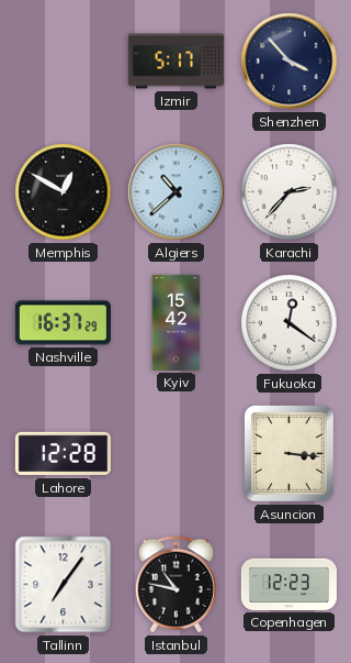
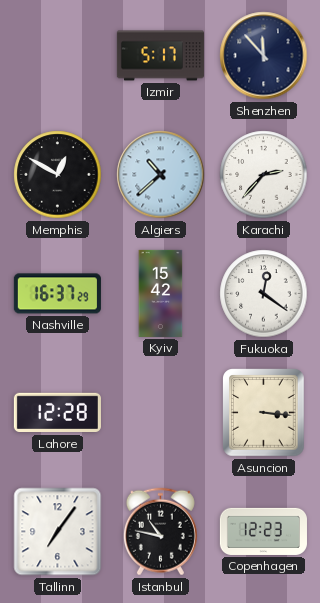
Shenzhen: 3:53 -> 11:53 (264, 56)
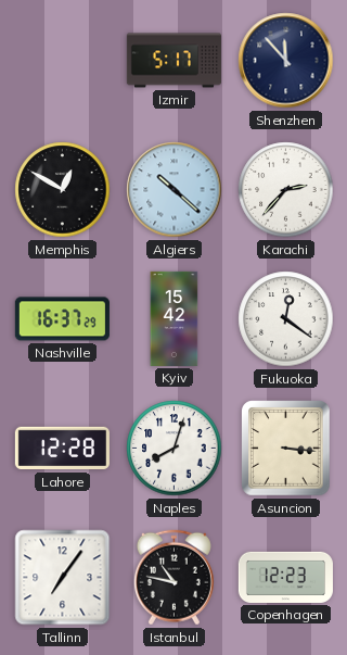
Algiers: 10:38 -> 10:22 (175, 190)
Naples: none -> 8:03 (175, 449)
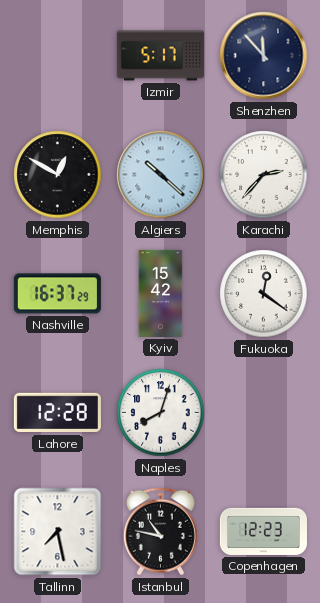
Asuncion: 3:16 -> none (286, 449)
Tallinn: 7:06 -> 7:28 (58, 532)
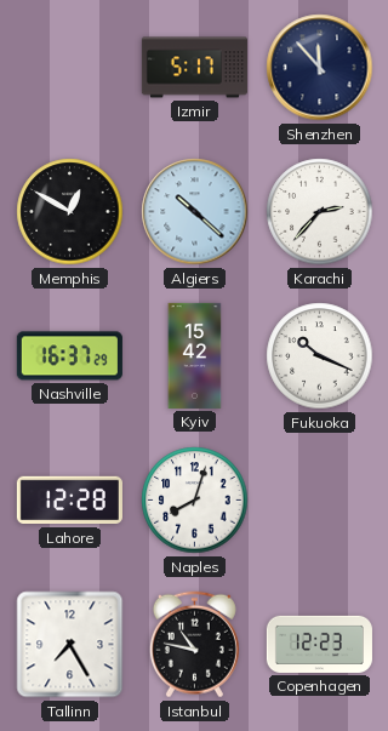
Fukuoka: 12:21 -> 10:19 (320, 356)
Tallinn: 7:28 -> 7:25 (70, 645)
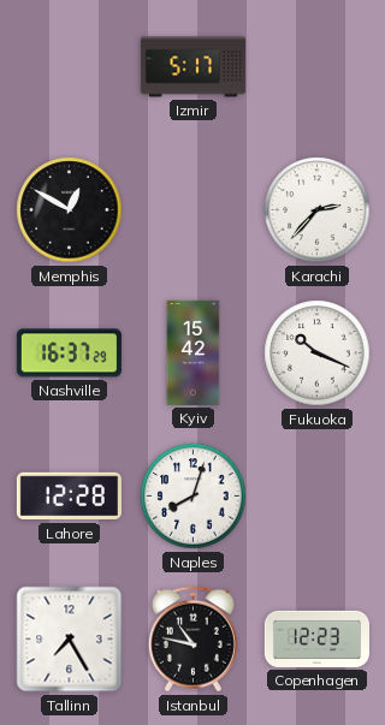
Shenzhen: 11:53 -> none (320, 68)
Algiers: 10:22 -> none (195, 212)
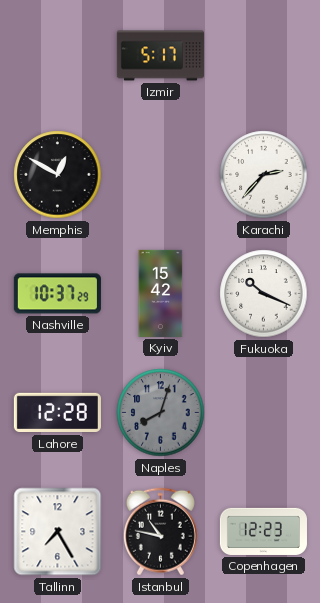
Nashville: 16:37 -> 10:37 (57, 294)
Naples dial: white -> grey (161, 413)
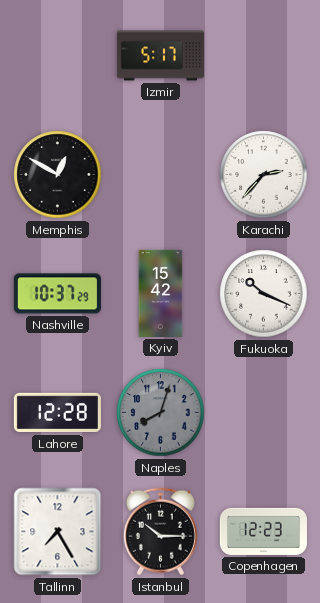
Istanbul: 10:47 -> 10:15 (160, 532)
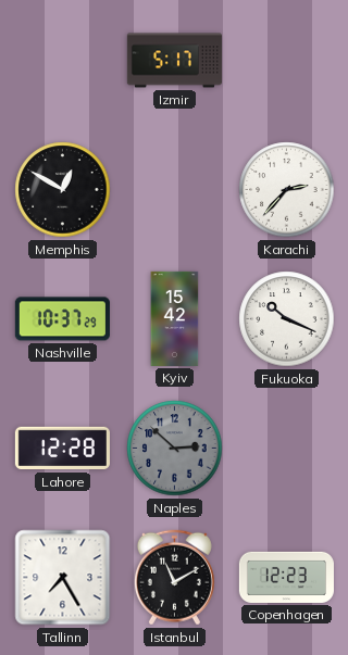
Naples: 8:03 -> 2:52 (175, 449)
Istanbul: 10:15 -> 11:10 (174, 578)
